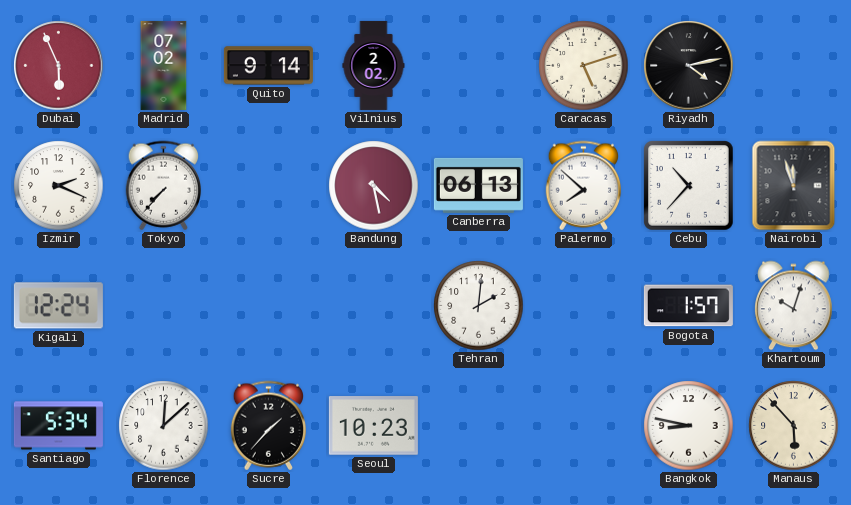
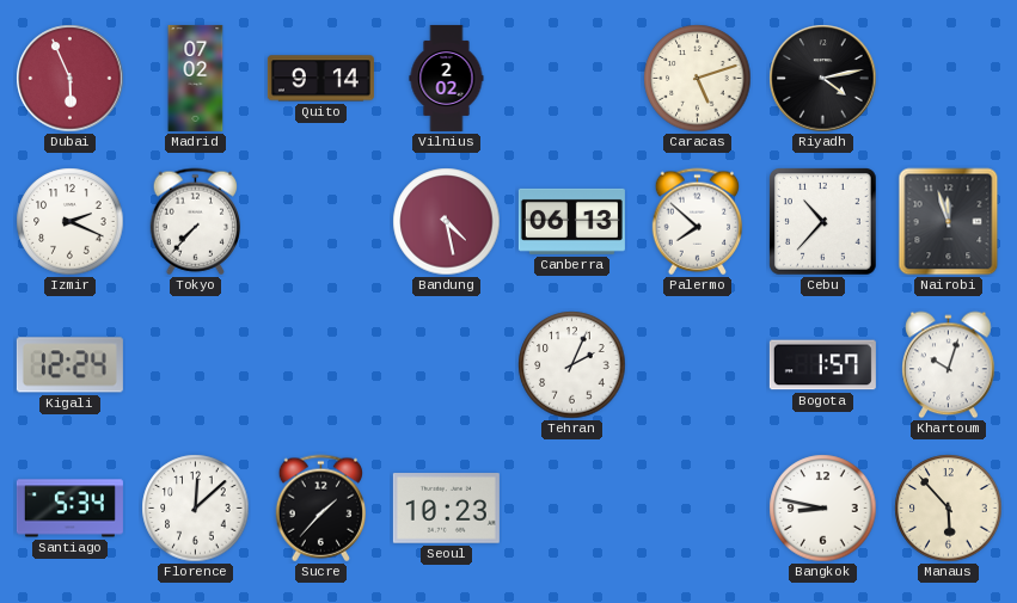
Tehran: 2:01 -> 2:04 (572, 365)
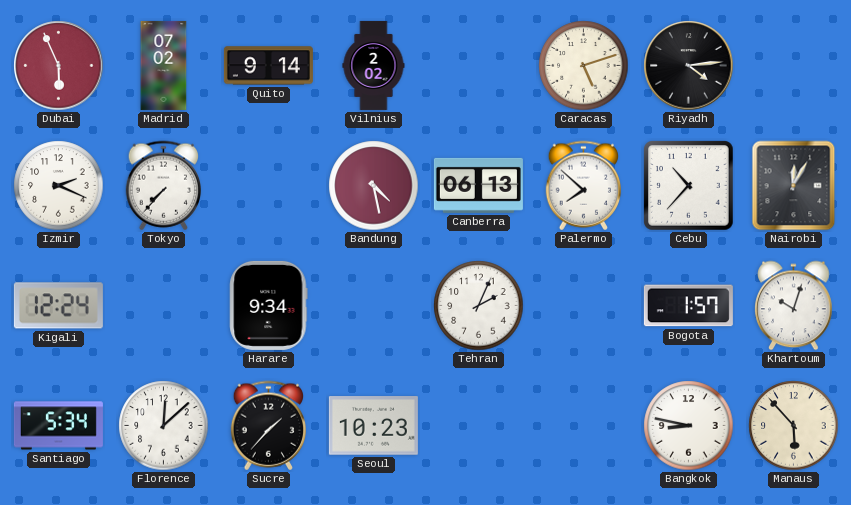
Riyadh: 4:13 -> 4:14 (689, 66)
Nairobi: 11:57 -> 12:05 (794, 186)
Harare: none -> 9:34 (269, 305)
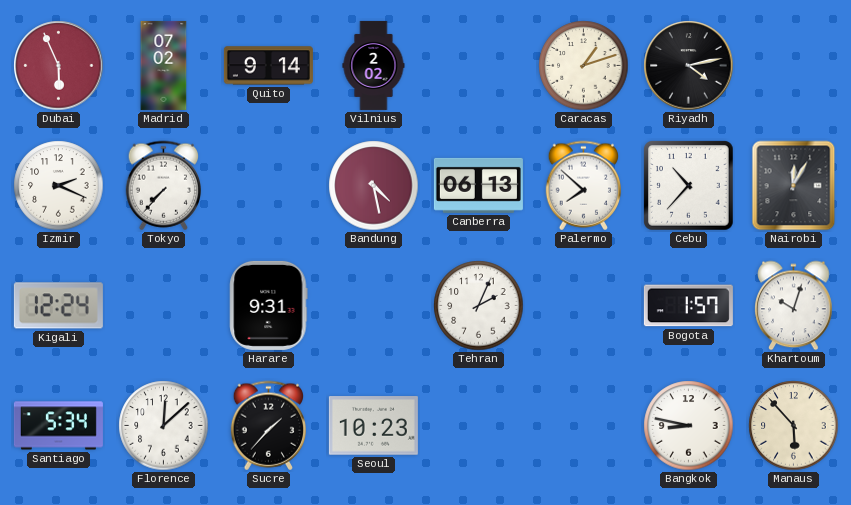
Caracas: 5:12 -> 1:12 (584, 66)
Riyadh: 4:14 -> 4:13 (689, 66)
Harare: 9:34 -> 9:31 (269, 305)
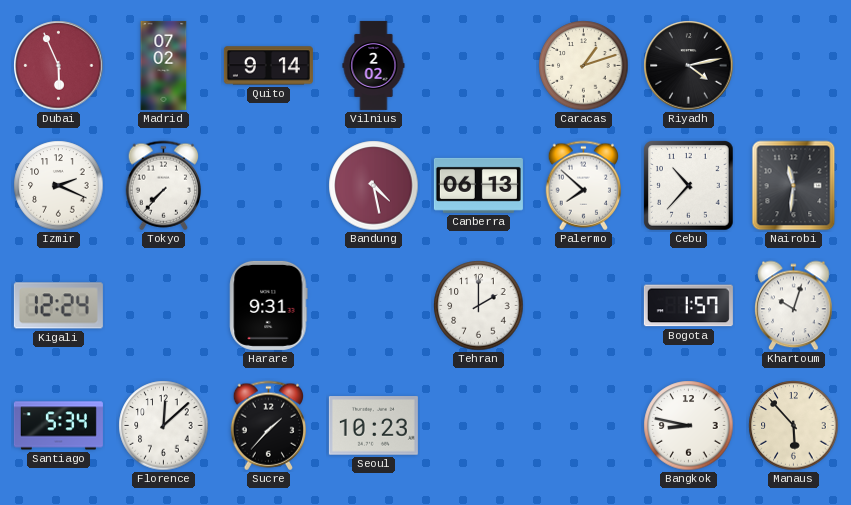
Nairobi: 12:05 -> 11:31 (794, 186)
Tehran: 2:04 -> 2:00 (479, 306)
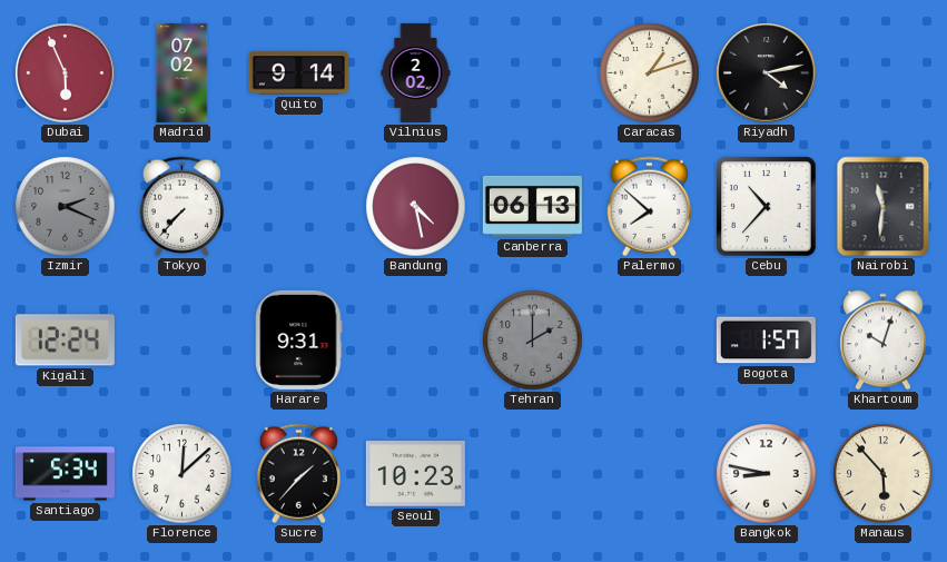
Izmir dial: white -> grey (66, 207)
Tehran dial: white -> grey (533, 341)
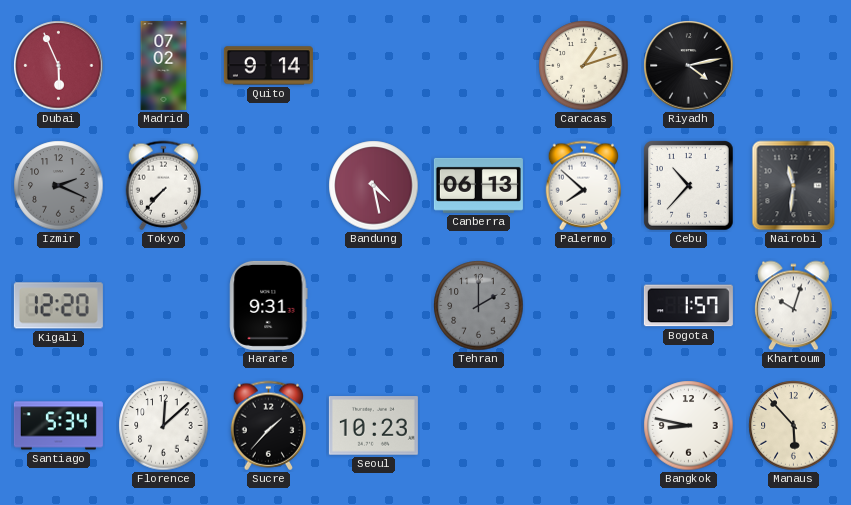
Vilnius: 2:02 -> none (416, 72)
Kigali: 12:24 -> 12:20 (58, 306)
